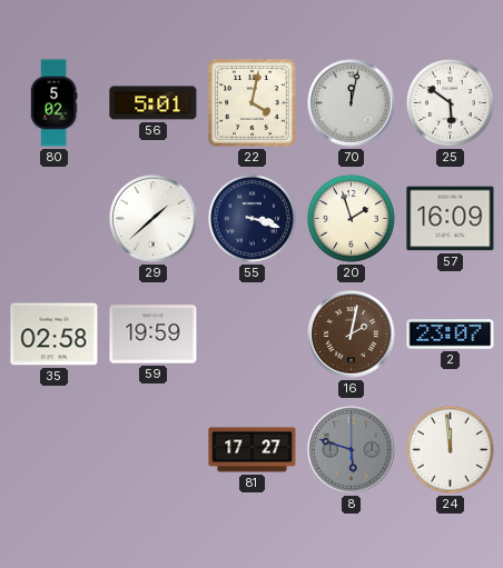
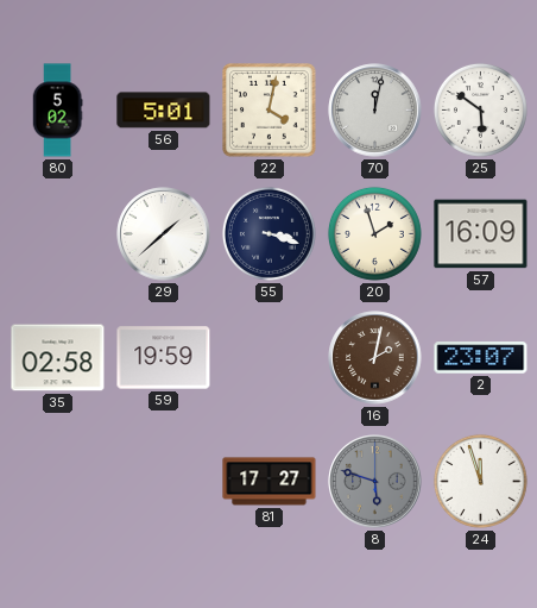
24: 11:59 -> 11:57 (480, 481)
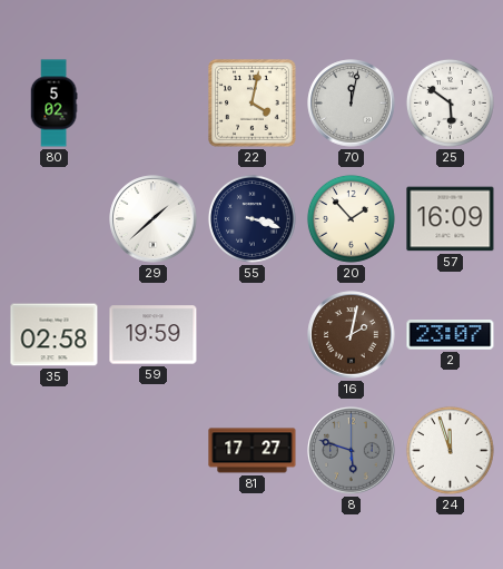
56: 5:01 -> none (164, 111)
20: 1:57 -> 1:53 (351, 218)
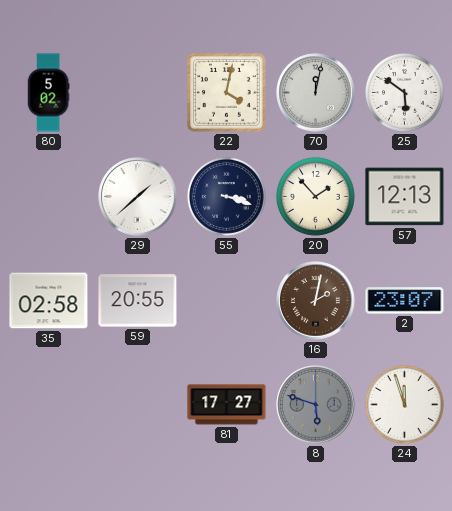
57: 16:09 -> 12:13 (405, 197)
59: 19:59 -> 20:55 (138, 301)
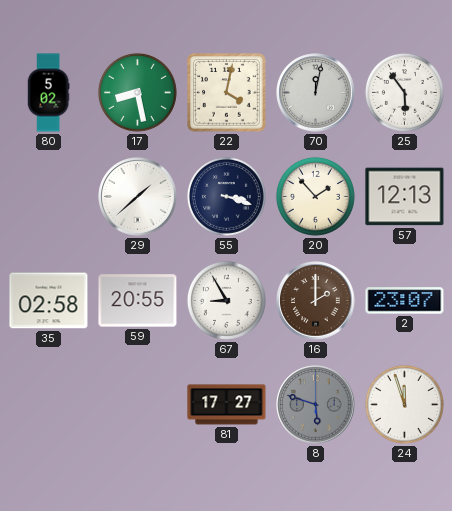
17: none -> 8:28 (137, 92)
25: 5:51 -> 5:54 (404, 92)
67: none -> 8:55 (226, 300)
16: 2:02 -> 2:00 (316, 301)
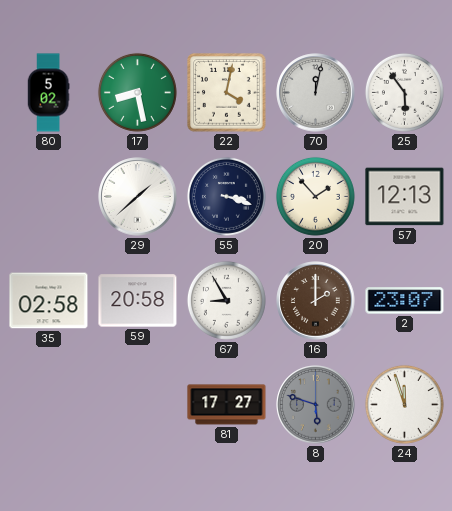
59: 20:55 -> 20:58 (138, 301)
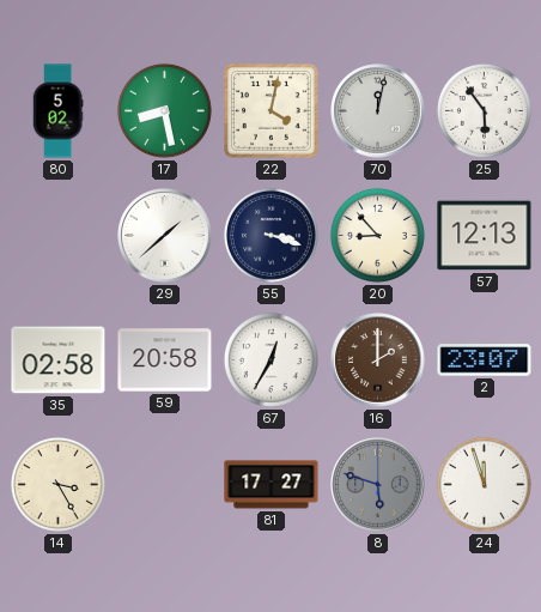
20: 1:53 -> 8:53 (377, 235)
67: 8:55 -> 12:35 (270, 359)
14: none -> 3:25 (57, 484)
